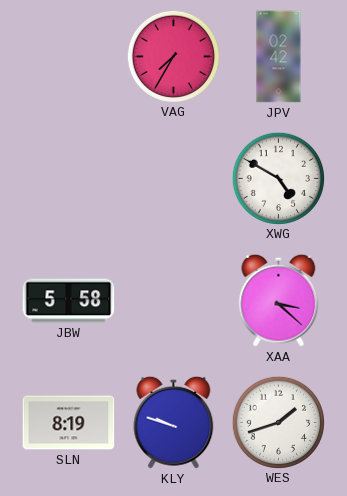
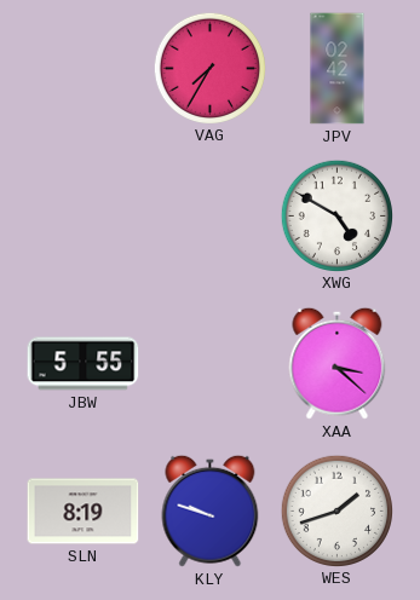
JBW: 5:58 -> 5:55 (84, 364)
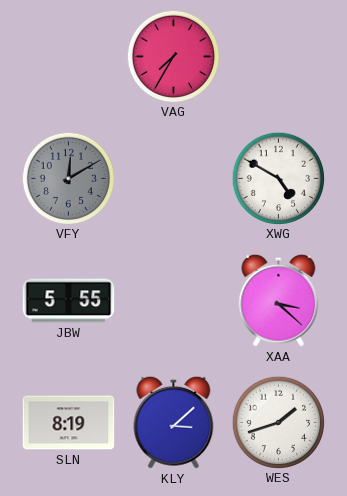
JPV: 02:42 -> none (338, 69)
VFY: none -> 12:10 (68, 178)
KLY: 9:48 -> 3:08 (174, 422)
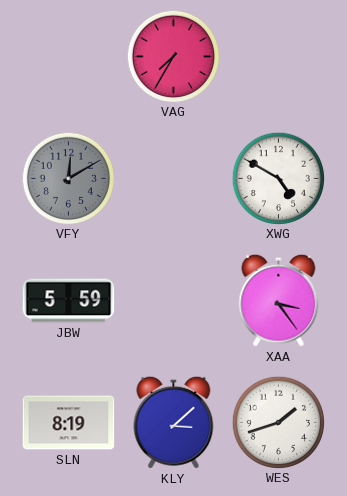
JBW: 5:55 -> 5:59 (69, 301)
XAA: 3:22 -> 3:24 (279, 300)
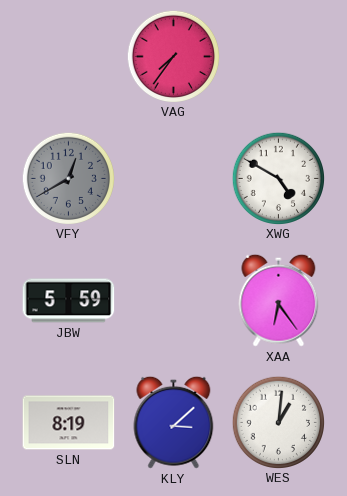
VAG: 7:35 -> 7:36 (173, 56)
VFY: 12:10 -> 12:40 (68, 178)
XAA: 3:24 -> 6:24 (279, 300)
WES: 1:42 -> 1:01 (278, 422)
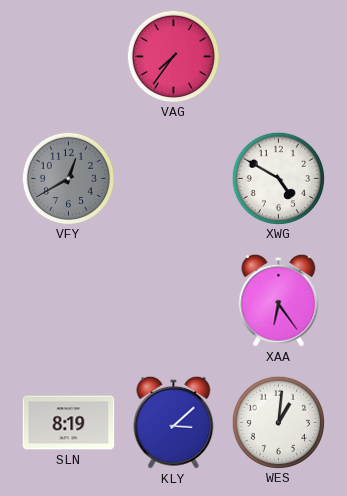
JBW: 5:59 -> none (69, 301)
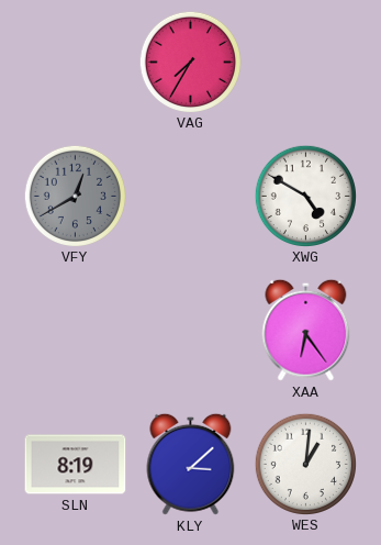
VAG: 7:36 -> 7:35 (190, 62)
